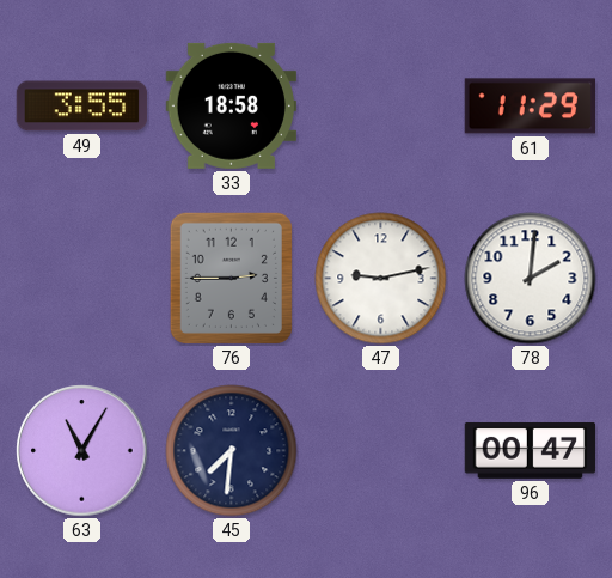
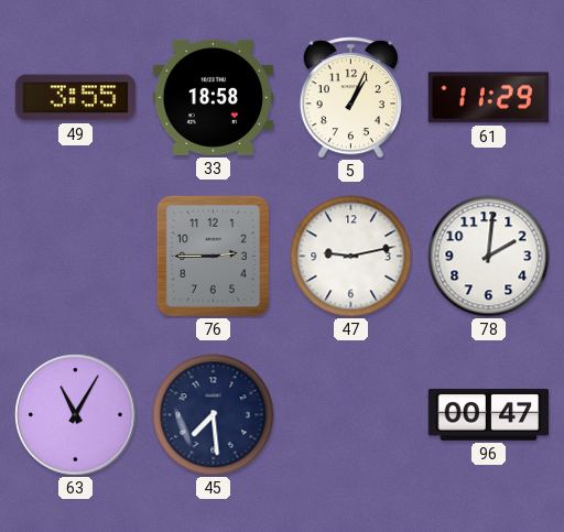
5: none -> 1:04 (350, 98)
45: 7:31 -> 7:29 (214, 415)
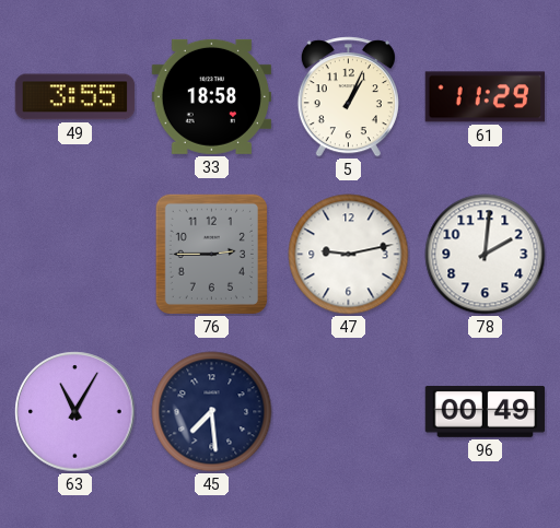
96: 00:47 -> 00:49 (486, 411)
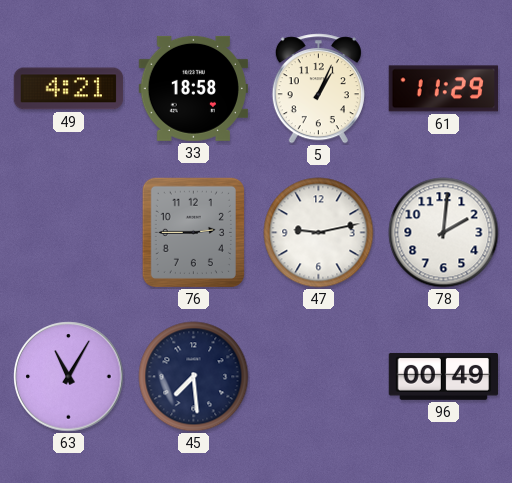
49: 3:55 -> 4:21 (69, 89)
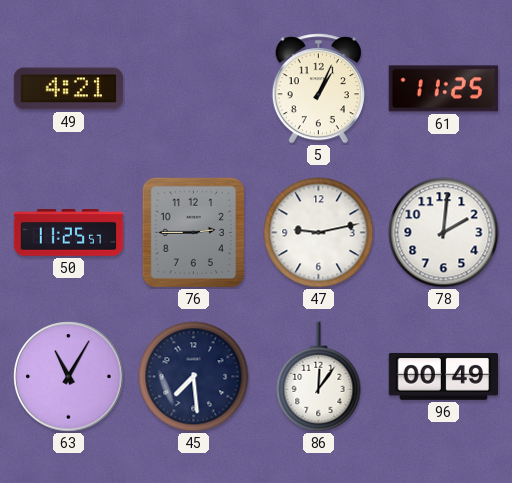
33: 18:58 -> none (193, 88)
61: 11:29 -> 11:25 (443, 89)
50: none -> 11:25 (69, 233)
86: none -> 12:06 (319, 377)
